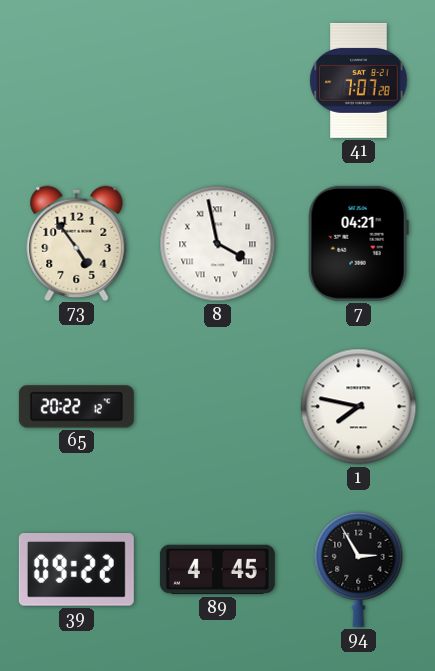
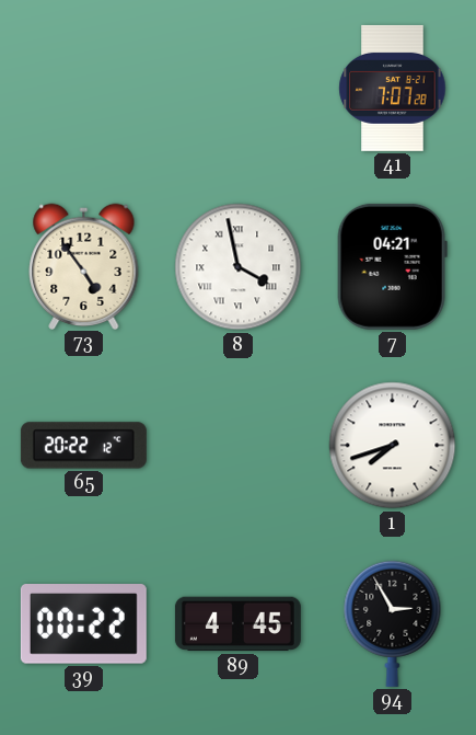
1: 7:47 -> 7:42 (393, 446)
39: 09:22 -> 00:22 (83, 624)
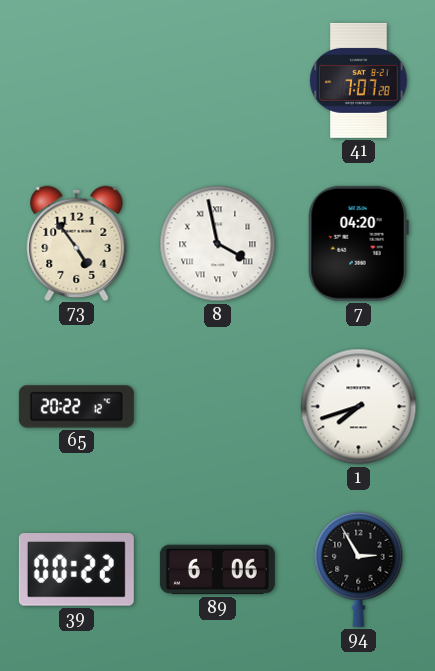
7: 04:21 -> 04:20 (358, 243)
89: 4:45 -> 6:06 (217, 570)
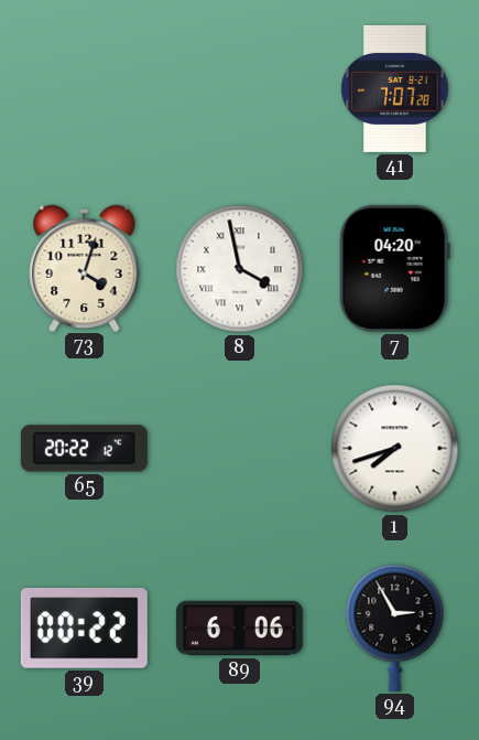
73: 4:54 -> 4:03 (85, 268)
